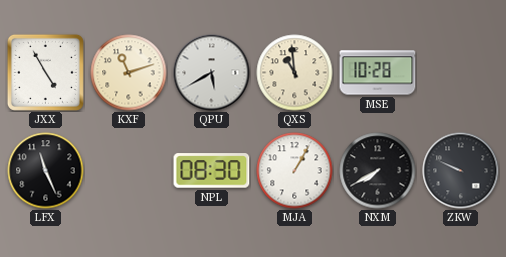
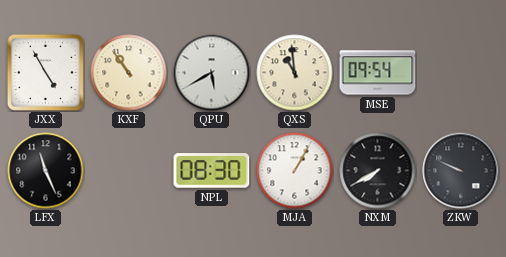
KXF: 11:12 -> 10:54 (129, 73)
MSE: 10:28 -> 09:54 (378, 73)
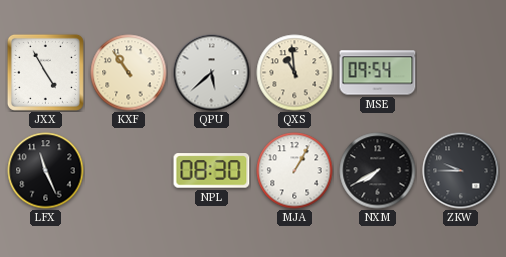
QPU: 5:40 -> 5:38 (212, 73)
ZKW: 9:49 -> 9:45 (461, 171)
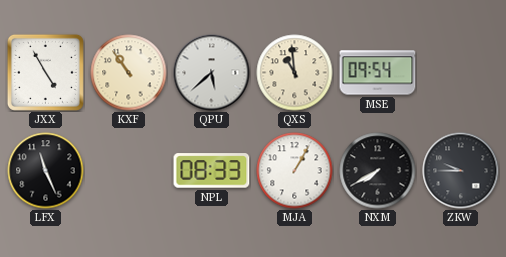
NPL: 08:30 -> 08:33 (212, 171)
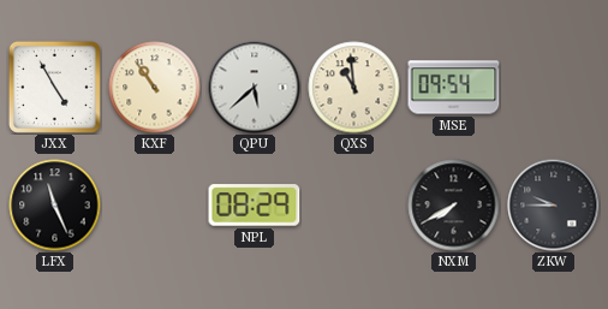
NPL: 08:33 -> 08:29 (255, 206)
MJA: 1:05 -> none (295, 171)
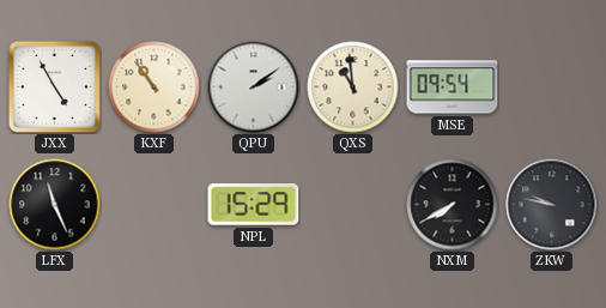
QPU: 5:38 -> 2:09 (254, 87)
NPL: 08:29 -> 15:29 (254, 205)
ZKW: 9:45 -> 9:47 (552, 205)
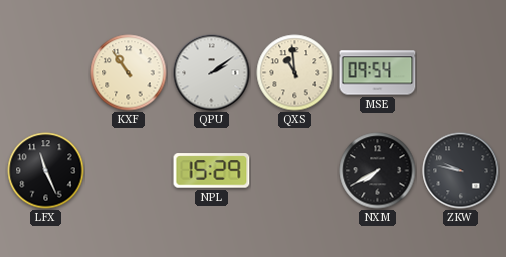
JXX: 4:55 -> none (54, 86)
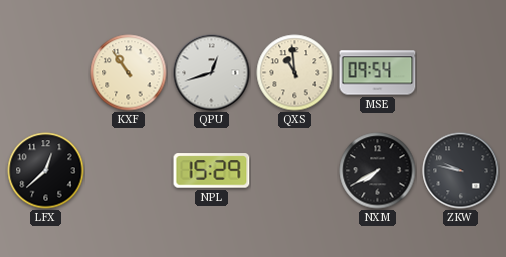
QPU: 2:09 -> 12:42 (212, 73)
LFX: 11:26 -> 12:38 (46, 171)
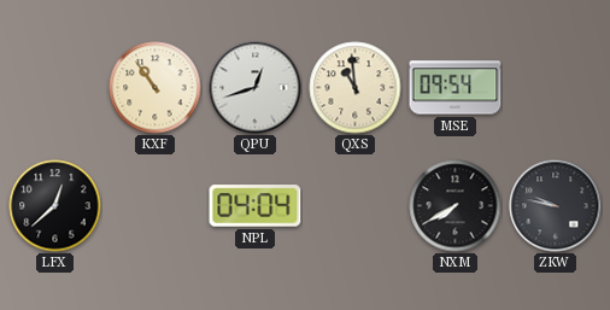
NPL: 15:29 -> 04:04 (256, 206)
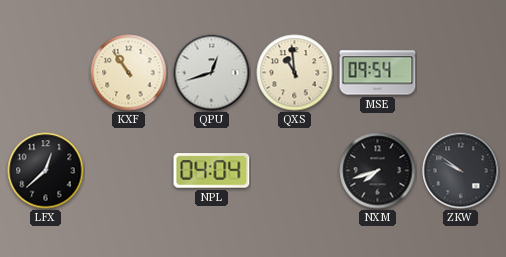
NXM: 7:40 -> 7:42 (378, 171)
ZKW: 9:47 -> 9:51 (461, 171)
